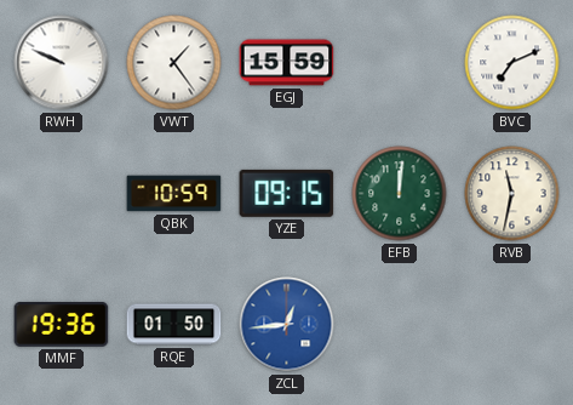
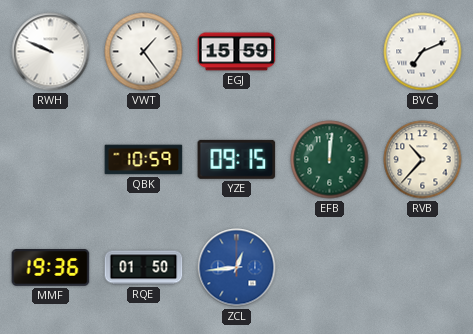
RVB: 11:32 -> 10:37 (423, 160)
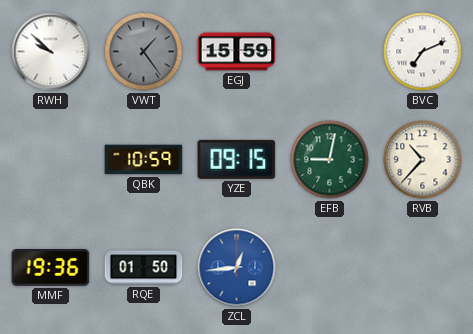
RWH: 9:49 -> 9:52 (51, 52)
VWT dial: white -> grey (144, 52)
EFB: 12:01 -> 9:02 (330, 160)
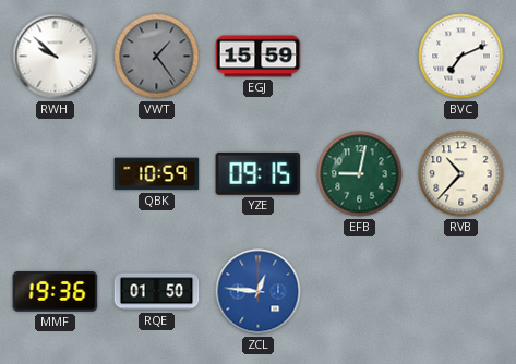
ZCL: 12:44 -> 12:46 (259, 292)
